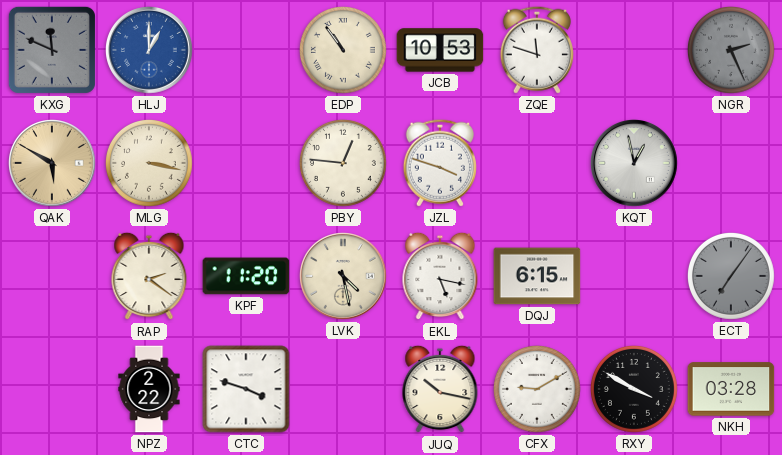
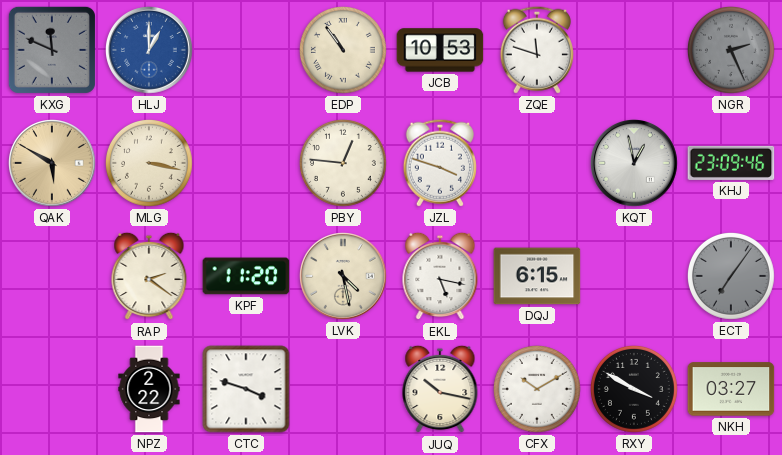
KHJ: none -> 23:09 (731, 163)
CFX: 9:10 -> 10:10 (537, 389)
NKH: 03:28 -> 03:27 (731, 389)
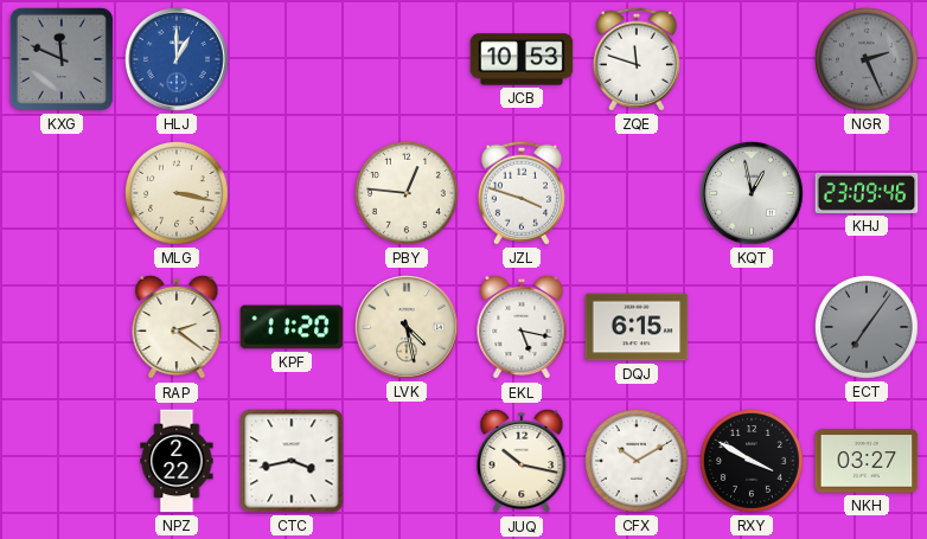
EDP: 10:54 -> none (343, 50)
QAK: 5:50 -> none (53, 164)
CTC: 3:48 -> 3:43 (292, 461)
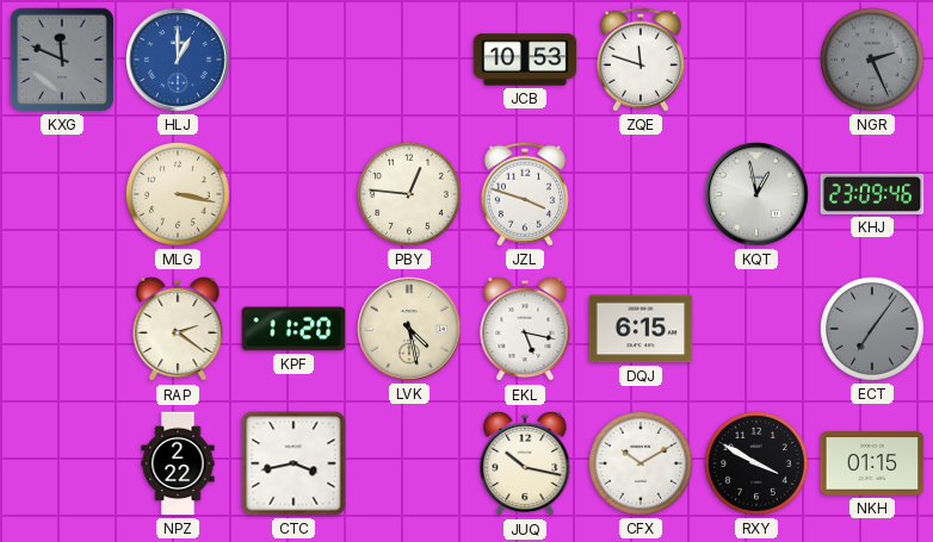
NKH: 03:27 -> 01:15 (872, 463)
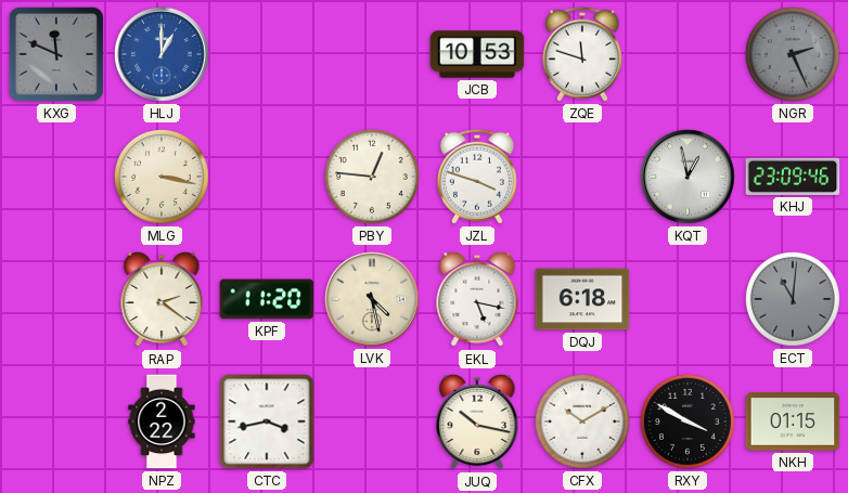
DQJ: 6:15 -> 6:18 (582, 299)
ECT: 7:06 -> 11:01 (793, 299)
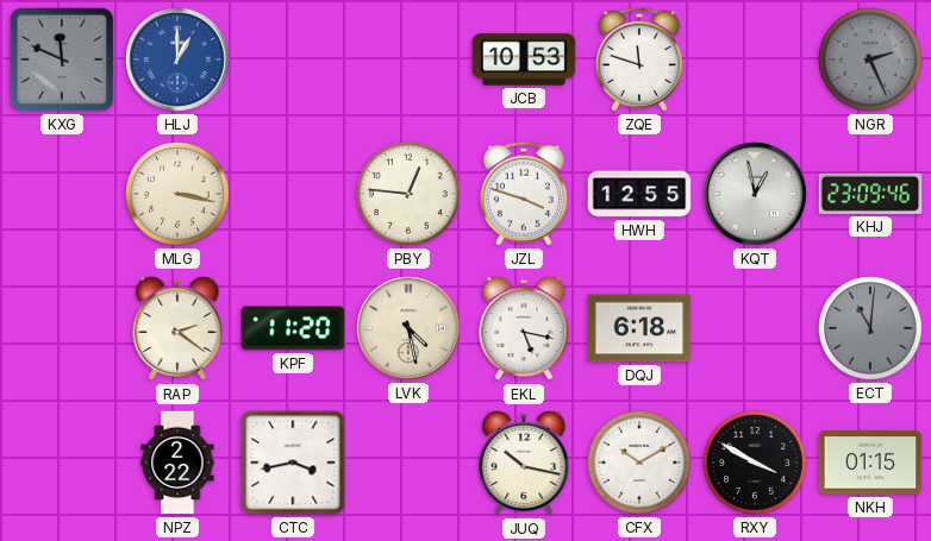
HWH: none -> 12:55 (639, 194)
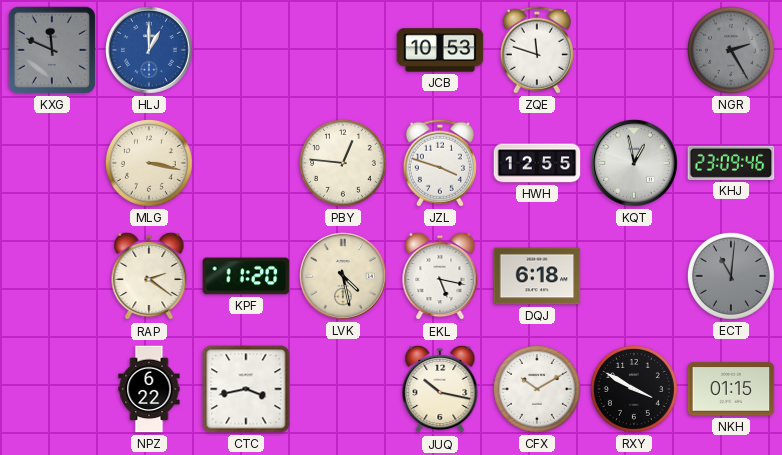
NGR: 2:26 -> 2:25 (731, 50)
NPZ: 2:22 -> 6:22 (149, 389)
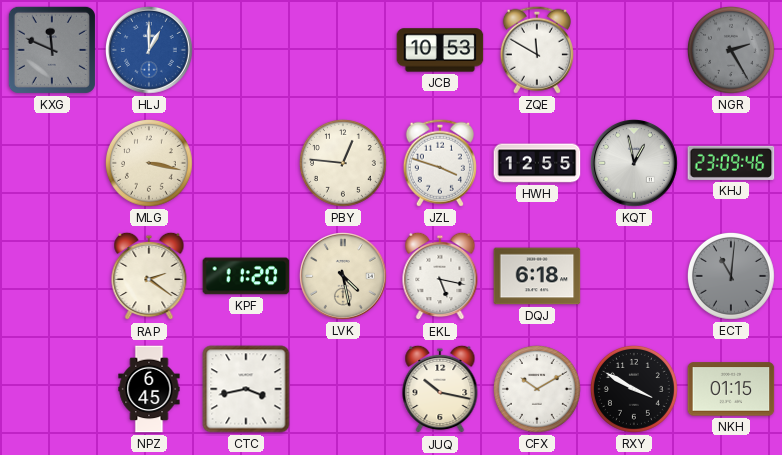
ZQE: 11:48 -> 11:50 (537, 50)
NPZ: 6:22 -> 6:45 (149, 389)
